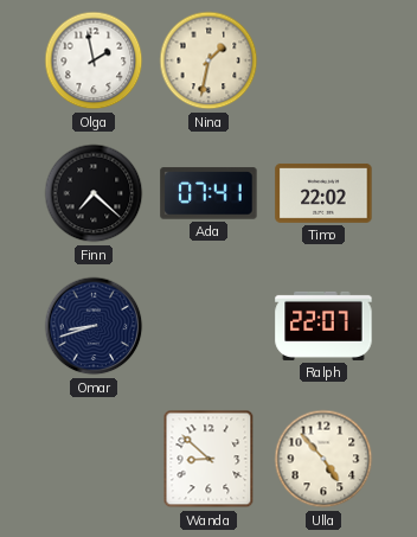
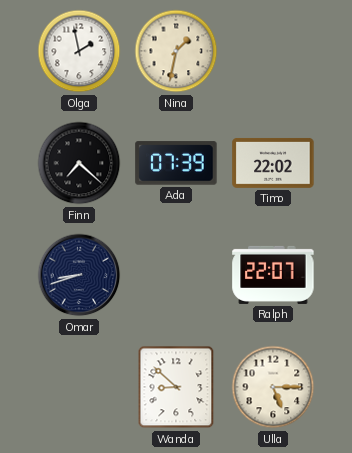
Ada: 07:41 -> 07:39 (176, 163)
Ulla: 4:53 -> 5:15 (273, 387)
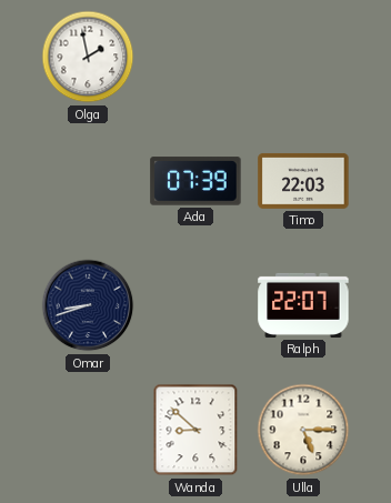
Nina: 1:32 -> none (176, 51)
Finn: 7:22 -> none (79, 163)
Timo: 22:02 -> 22:03 (303, 181)
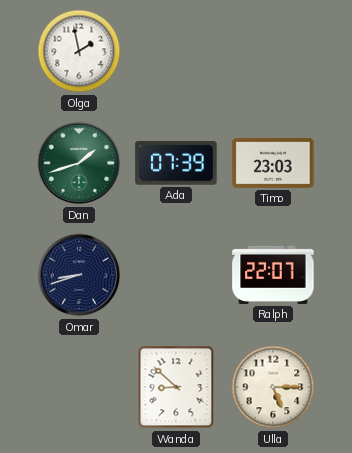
Dan: none -> 1:42 (79, 163)
Timo: 22:03 -> 23:03 (273, 163)
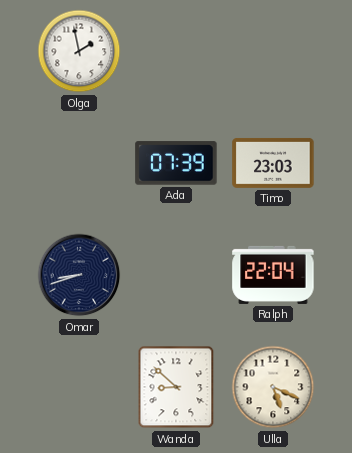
Dan: 1:42 -> none (79, 163)
Ralph: 22:07 -> 22:04 (273, 275)
Ulla: 5:15 -> 5:19 (273, 387)
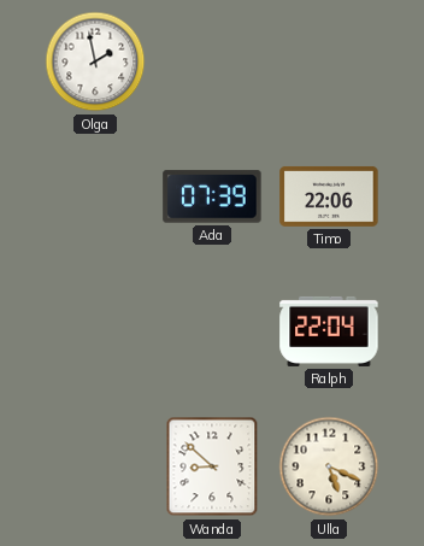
Timo: 23:03 -> 22:06 (329, 196)
Omar: 8:42 -> none (79, 275)
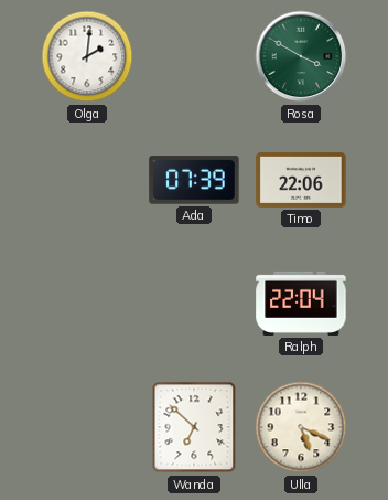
Olga: 1:58 -> 2:01 (87, 56)
Rosa: none -> 3:50 (301, 56)
Wanda: 8:52 -> 6:52 (194, 427)
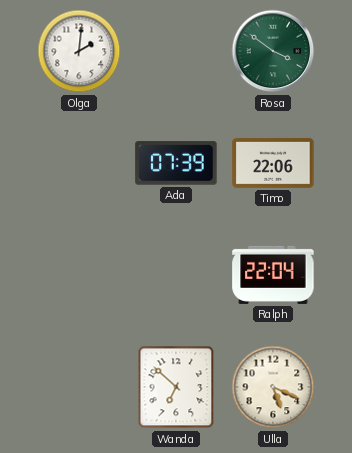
Rosa: 3:50 -> 3:51 (273, 51)
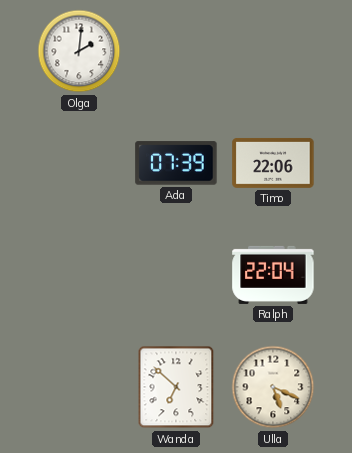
Rosa: 3:51 -> none (273, 51)
